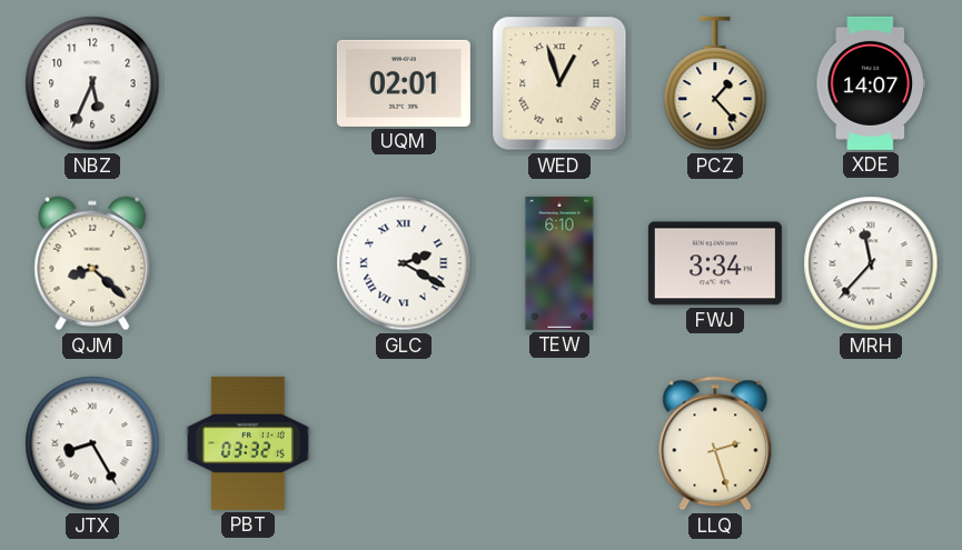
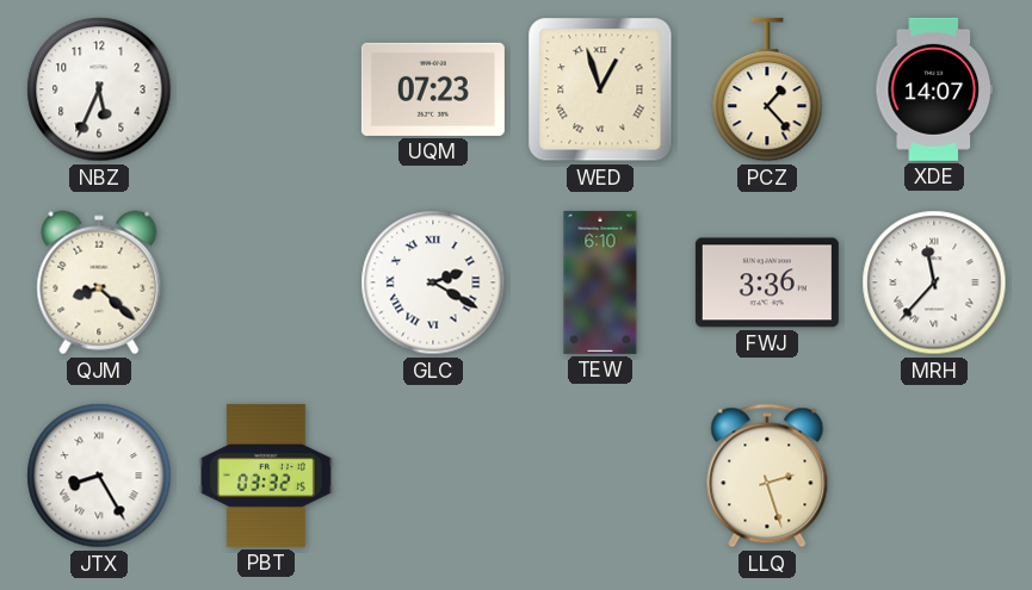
UQM: 02:01 -> 07:23 (433, 89)
FWJ: 3:34 -> 3:36 (767, 282)
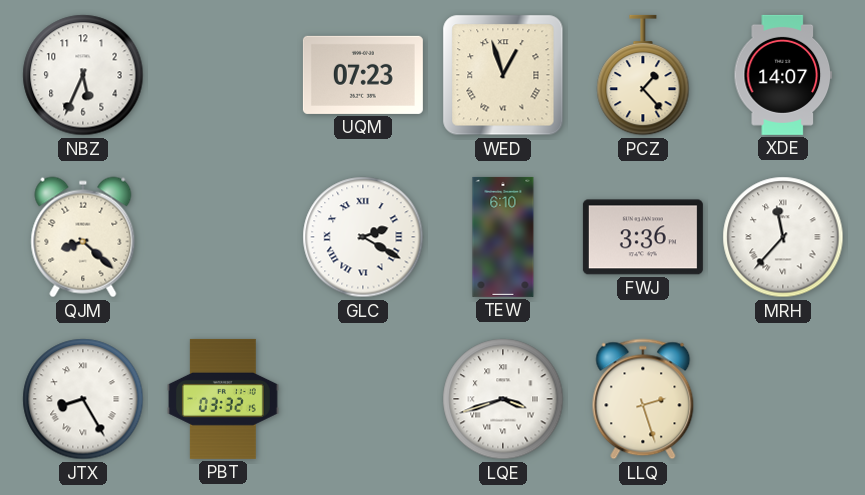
LQE: none -> 3:42 (503, 399)
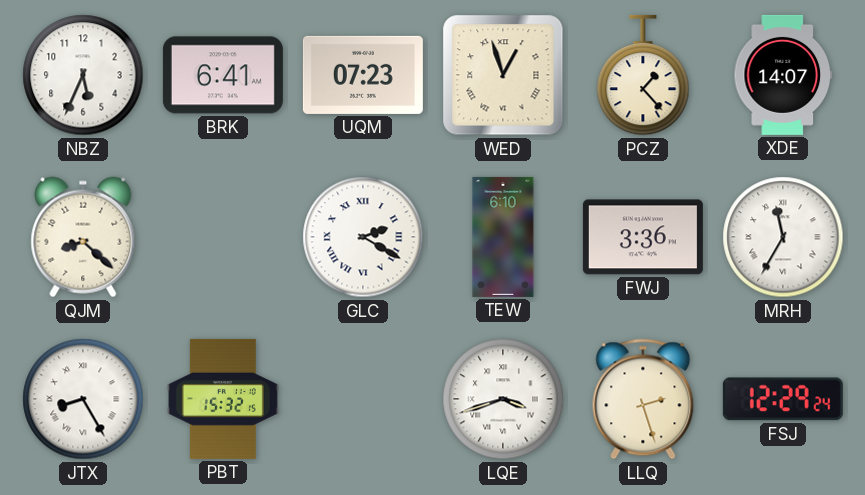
BRK: none -> 6:41 (223, 75)
MRH: 11:37 -> 11:35 (783, 237)
PBT: 03:32 -> 15:32 (223, 399)
FSJ: none -> 12:29 (783, 399)
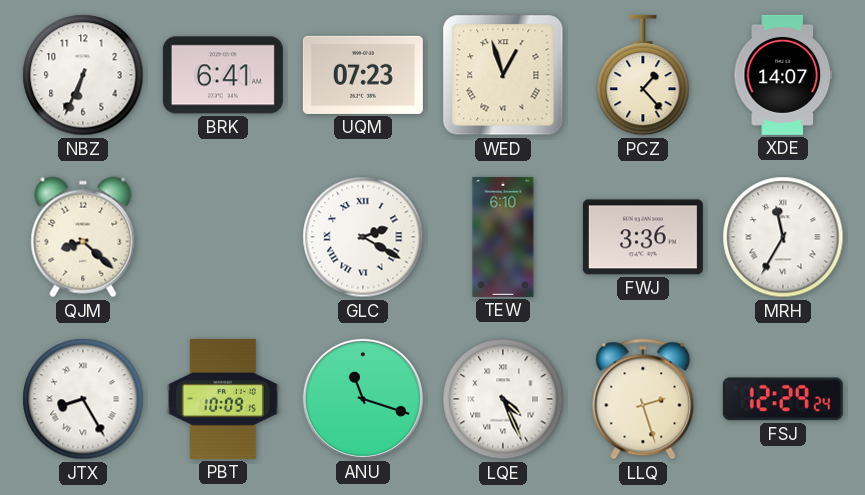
NBZ: 5:34 -> 6:34 (83, 75)
PBT: 15:32 -> 10:09 (223, 399)
ANU: none -> 11:18 (363, 399)
LQE: 3:42 -> 4:26 (503, 399)
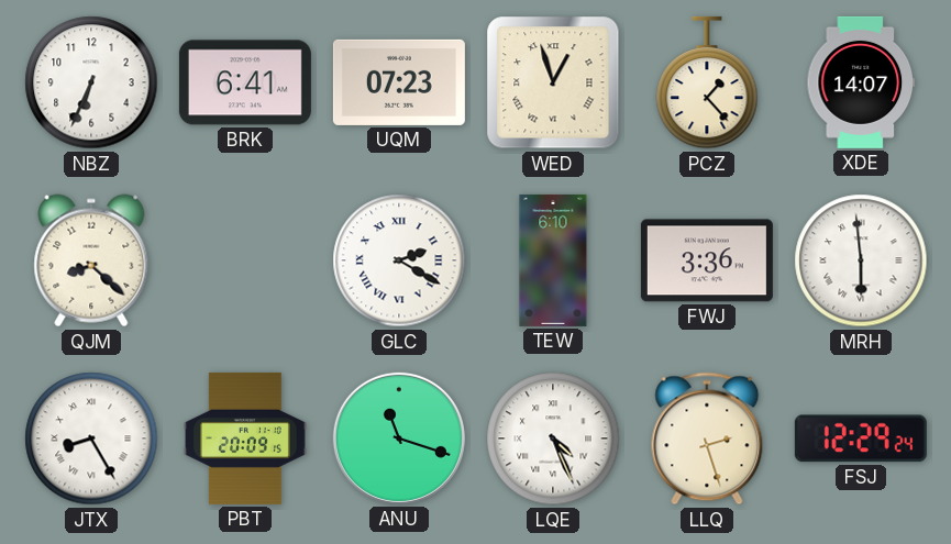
MRH: 11:35 -> 5:59 (861, 260)
PBT: 10:09 -> 20:09 (245, 438)
